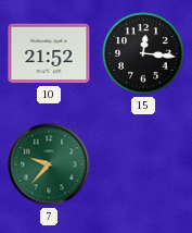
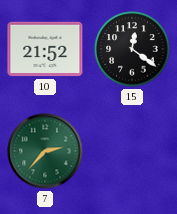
15: 12:16 -> 12:21 (132, 49)
7: 9:37 -> 2:37 (45, 151)
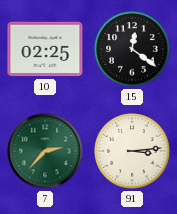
10: 21:52 -> 02:25 (45, 49)
91: none -> 3:14 (132, 151)
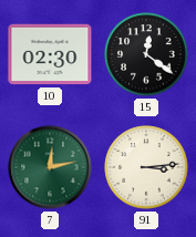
10: 02:25 -> 02:30 (50, 54)
7: 2:37 -> 12:13 (50, 167)
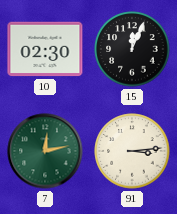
15: 12:21 -> 12:04 (132, 49)
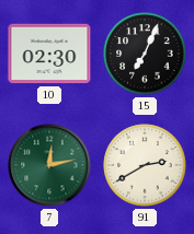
15: 12:04 -> 7:04 (145, 54)
91: 3:14 -> 2:40 (145, 165)
